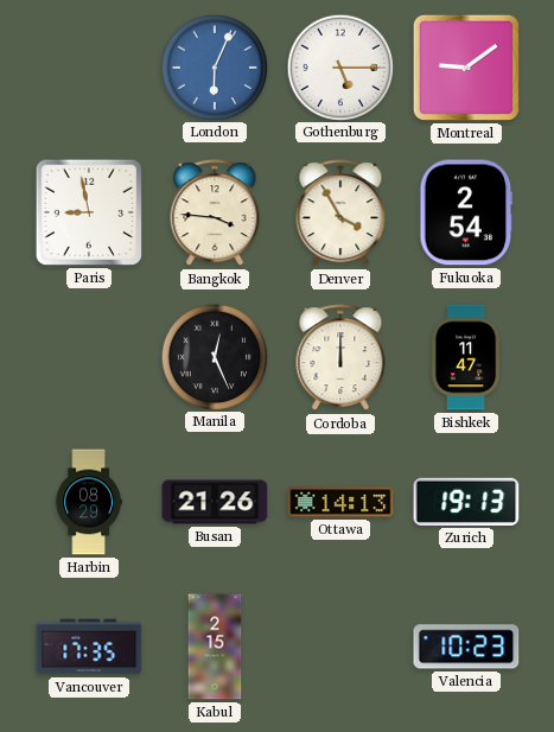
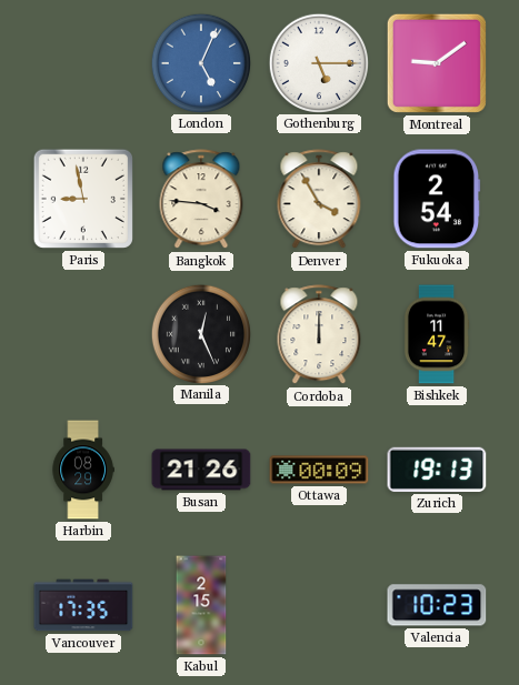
London: 6:04 -> 5:04 (200, 62)
Ottawa: 14:13 -> 00:09 (319, 470)
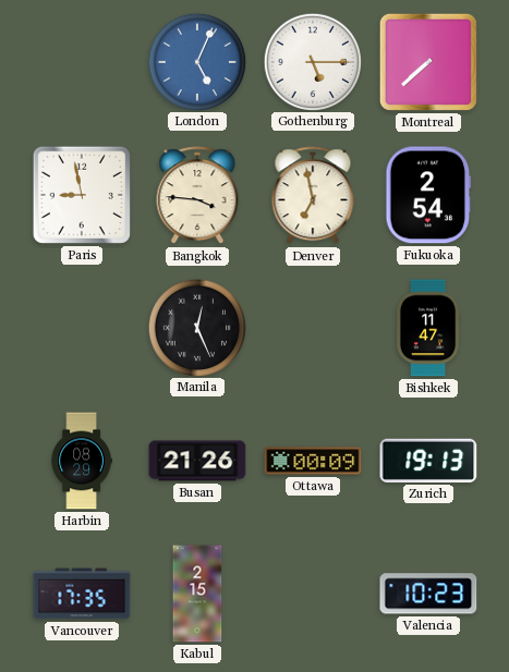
Montreal: 9:09 -> 7:38 (428, 62)
Denver: 3:55 -> 6:58 (313, 196)
Cordoba: 12:00 -> none (319, 335)
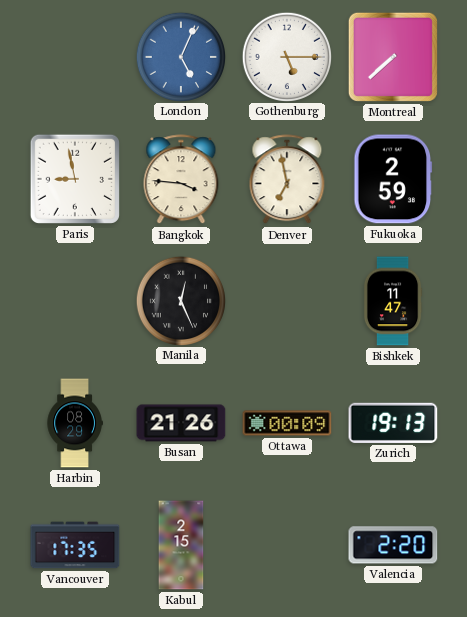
Fukuoka: 2:54 -> 2:59 (393, 179)
Valencia: 10:23 -> 2:20 (393, 545)
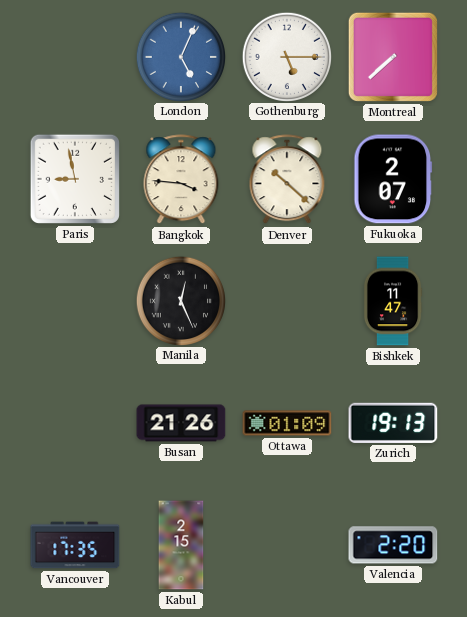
Denver: 6:58 -> 10:22 (287, 180)
Fukuoka: 2:59 -> 2:07 (393, 179)
Harbin: 08:29 -> none (75, 423)
Ottawa: 00:09 -> 01:09 (287, 423)
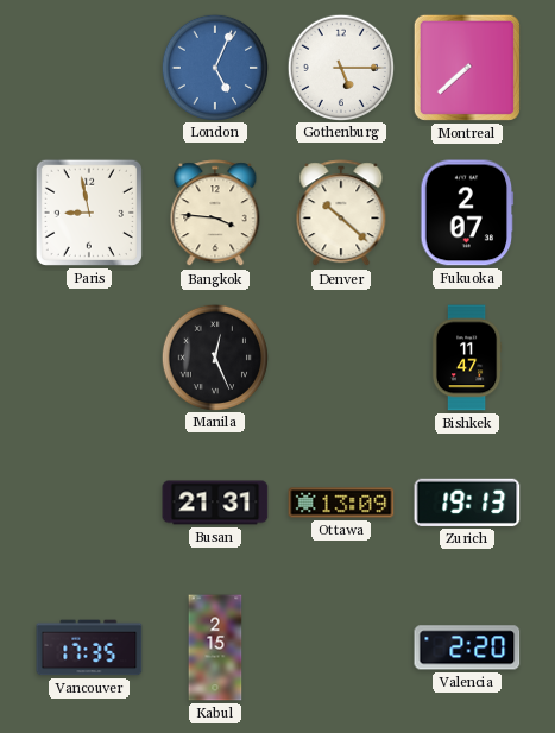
Busan: 21:26 -> 21:31 (215, 503)
Ottawa: 01:09 -> 13:09 (341, 503)
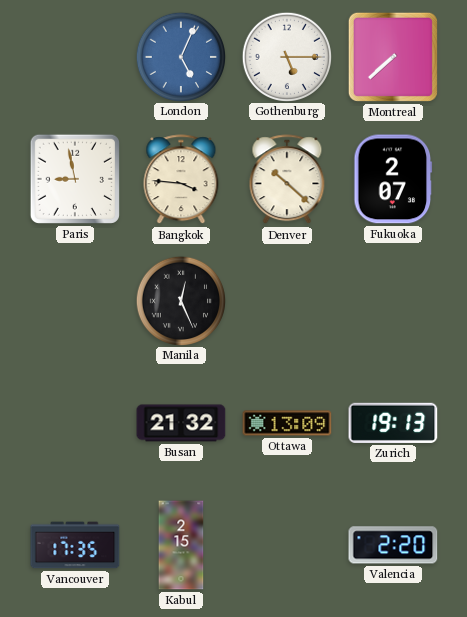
Bishkek: 11:47 -> none (467, 358)
Busan: 21:31 -> 21:32 (181, 423)
